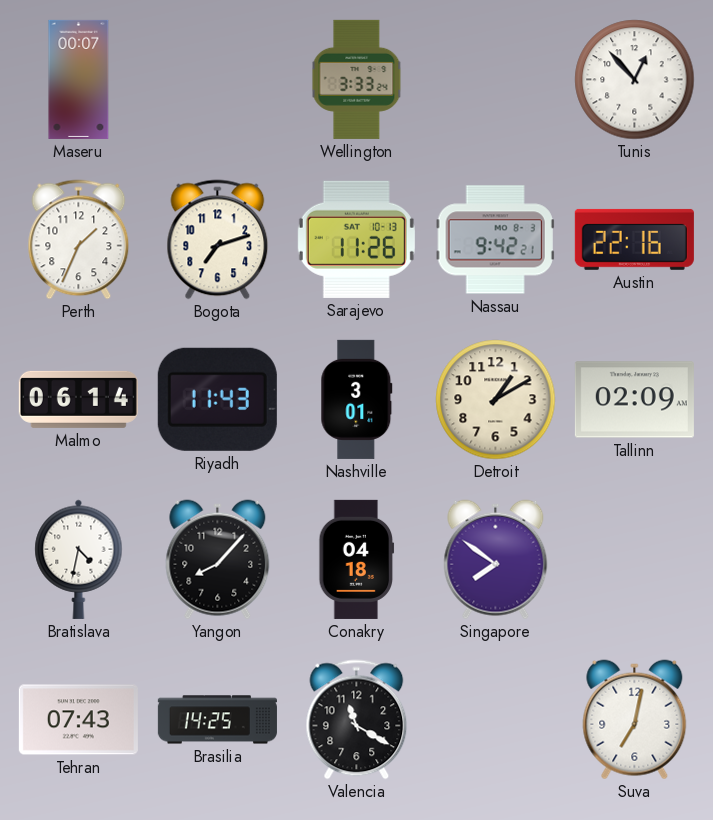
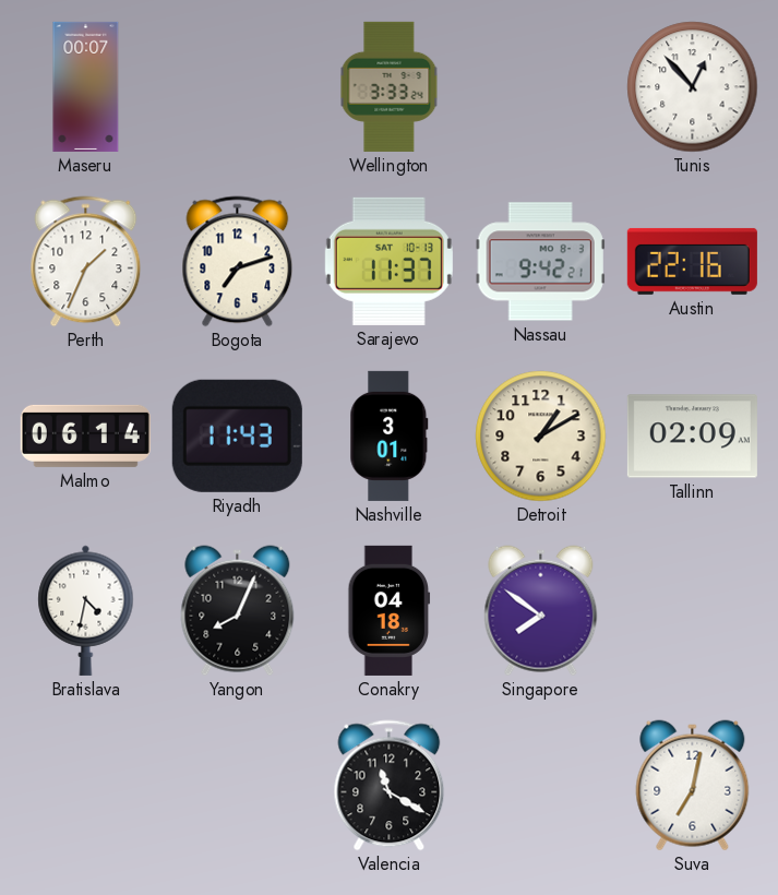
Sarajevo: 11:26 -> 11:37 (388, 261)
Yangon: 8:07 -> 8:04 (238, 611)
Tehran: 07:43 -> none (78, 720)
Brasilia: 14:25 -> none (217, 720)
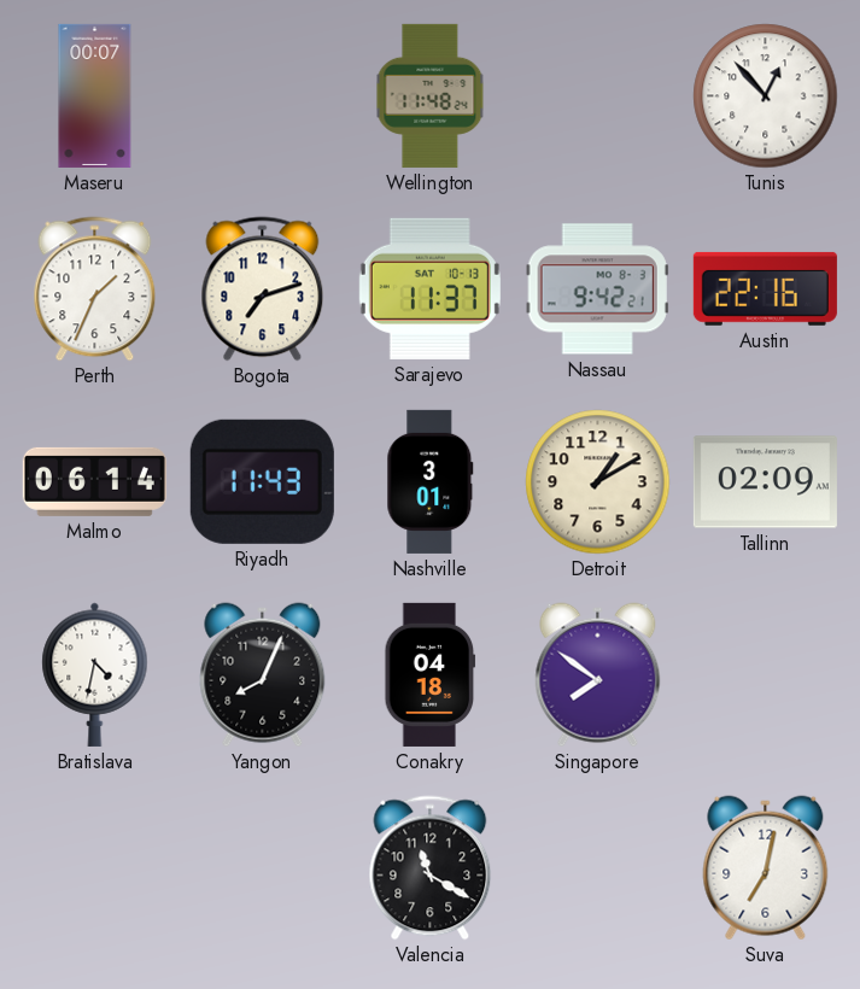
Wellington: 3:33 -> 11:48 (431, 95)
